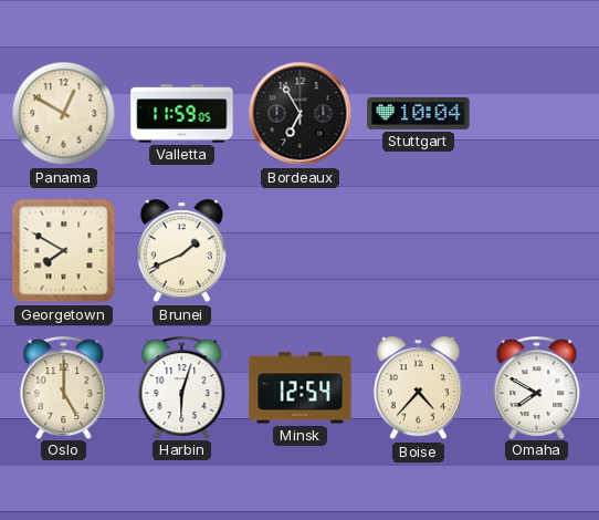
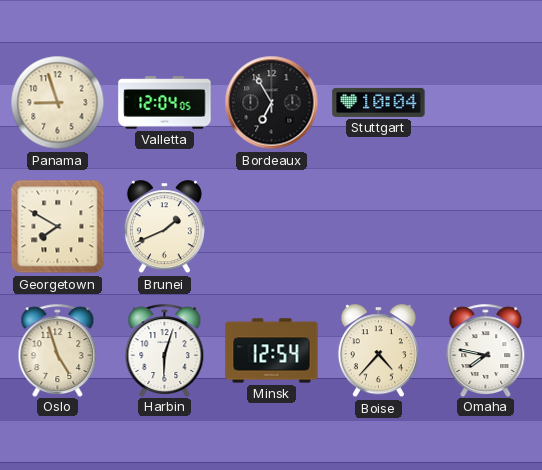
Panama: 12:50 -> 8:57 (58, 103)
Valletta: 11:59 -> 12:04 (165, 103)
Oslo: 5:00 -> 4:57 (58, 350)
Omaha: 7:50 -> 7:47 (486, 350)
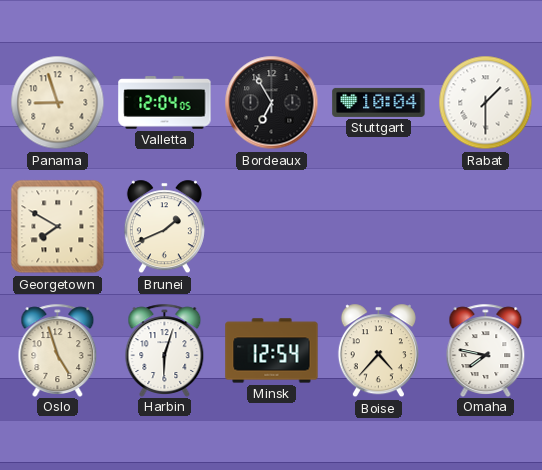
Rabat: none -> 1:30 (486, 103)
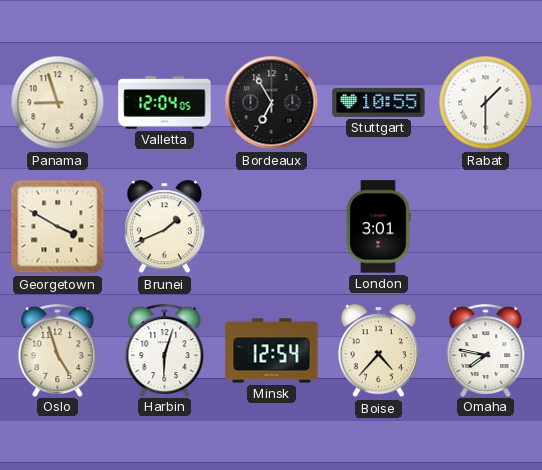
Stuttgart: 10:04 -> 10:55 (379, 102)
Georgetown: 7:50 -> 3:50 (58, 227)
London: none -> 3:01 (378, 227)
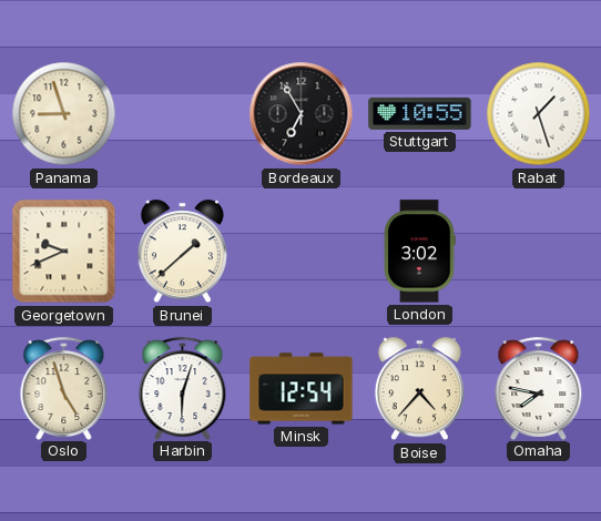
Valletta: 12:04 -> none (165, 103)
Rabat: 1:30 -> 1:27 (539, 114)
Georgetown: 3:50 -> 9:41 (64, 252)
Brunei: 1:41 -> 1:38 (182, 252)
London: 3:01 -> 3:02 (419, 252)
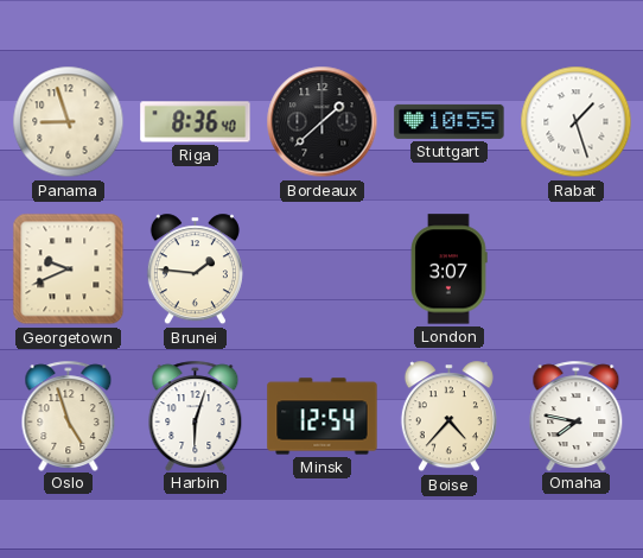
Riga: none -> 8:36 (196, 122)
Bordeaux: 6:55 -> 1:38 (323, 122)
Brunei: 1:38 -> 1:46 (195, 270)
London: 3:02 -> 3:07 (448, 270)
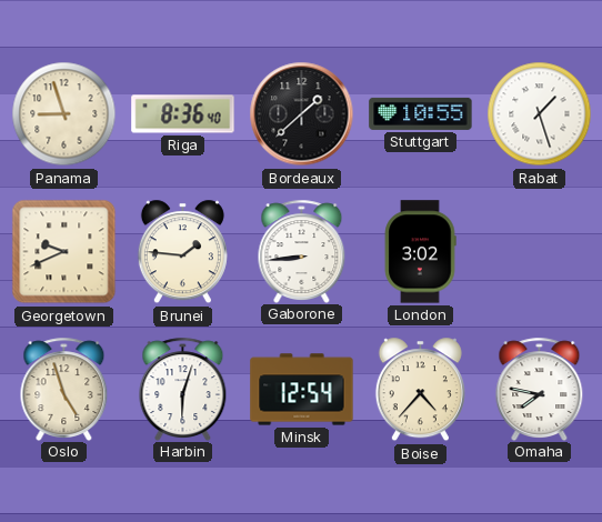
Gaborone: none -> 8:44 (302, 251)
London: 3:07 -> 3:02 (420, 252)
